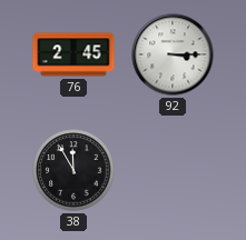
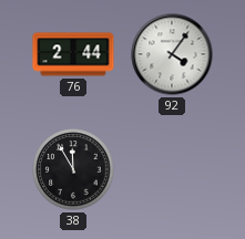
76: 2:45 -> 2:44 (73, 54)
92: 3:15 -> 4:06 (172, 54)
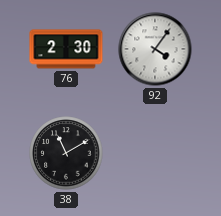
76: 2:44 -> 2:30 (66, 49)
38: 11:55 -> 11:10 (66, 153)
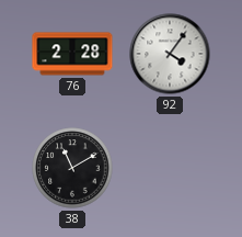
76: 2:30 -> 2:28 (72, 54)
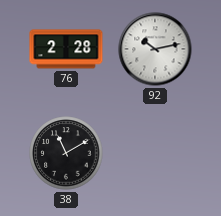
92: 4:06 -> 10:13 (155, 49)
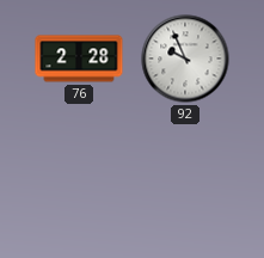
92: 10:13 -> 9:56 (185, 59)
38: 11:10 -> none (66, 153)
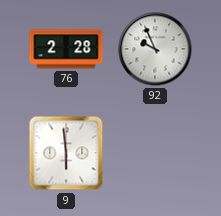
9: none -> 5:59 (66, 153)
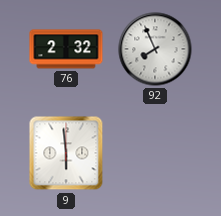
76: 2:28 -> 2:32 (66, 49)
92: 9:56 -> 7:56 (155, 49)
